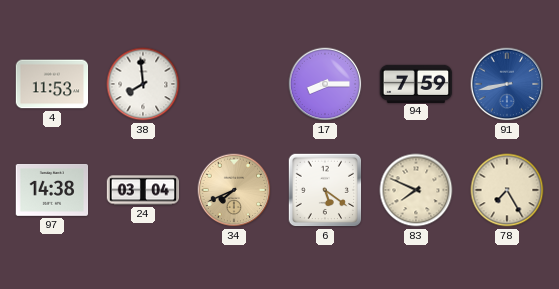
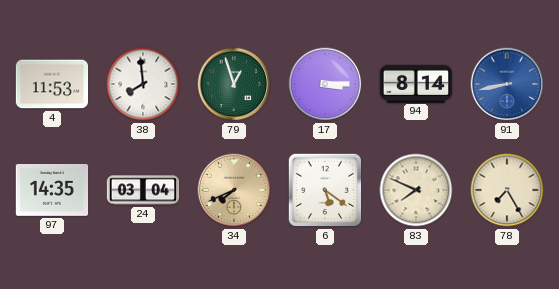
79: none -> 12:57 (234, 84)
17: 8:15 -> 3:15 (325, 84)
94: 7:59 -> 8:14 (416, 83)
97: 14:38 -> 14:35 (52, 190)
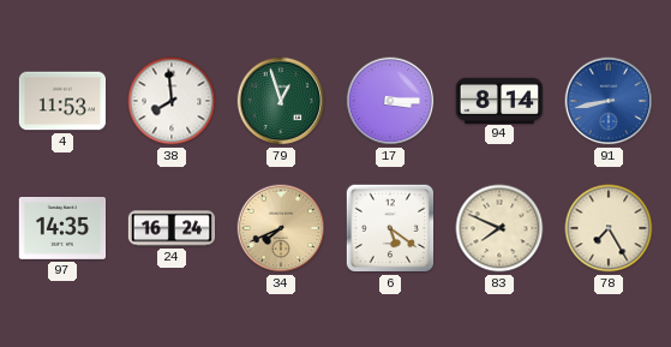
24: 03:04 -> 16:24 (172, 228)
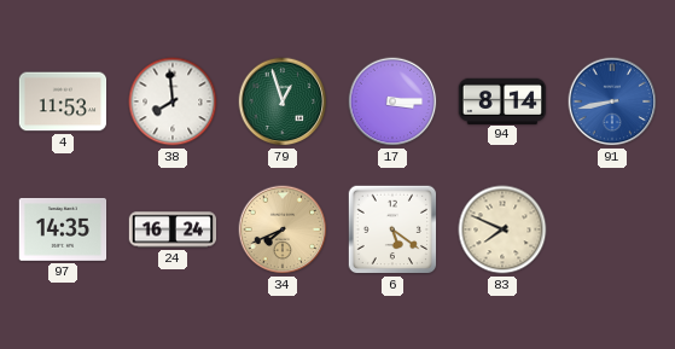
78: 7:25 -> none (609, 228)
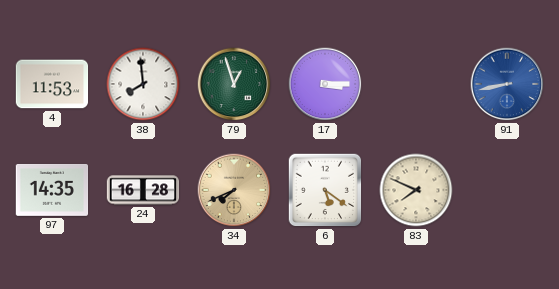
94: 8:14 -> none (502, 100)
24: 16:24 -> 16:28 (143, 190)
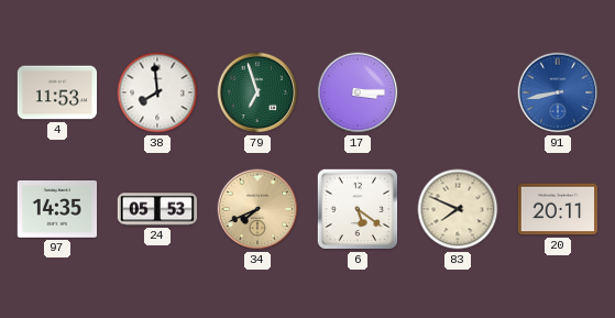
79: 12:57 -> 6:57 (257, 92)
24: 16:28 -> 05:53 (157, 209)
20: none -> 20:11 (558, 209)
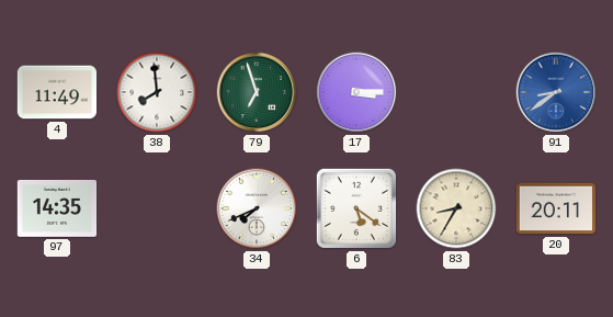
4: 11:53 -> 11:49 (57, 92)
91: 8:43 -> 8:39 (556, 92)
24: 05:53 -> none (157, 209)
34 dial: champagne -> white (257, 208)
83: 7:49 -> 8:35 (456, 208)
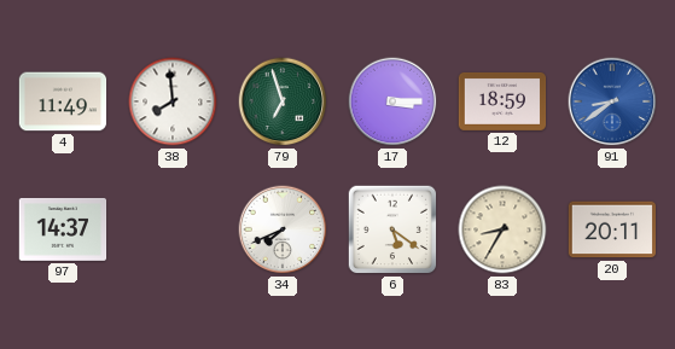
12: none -> 18:59 (502, 101)
97: 14:35 -> 14:37 (63, 229)
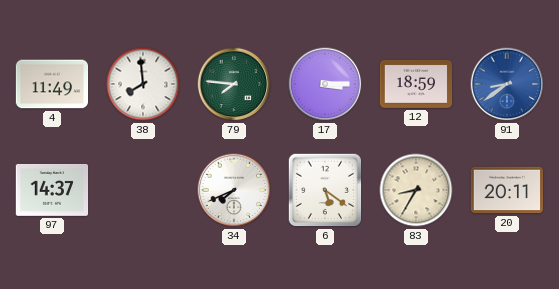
79: 6:57 -> 7:46 (234, 84)
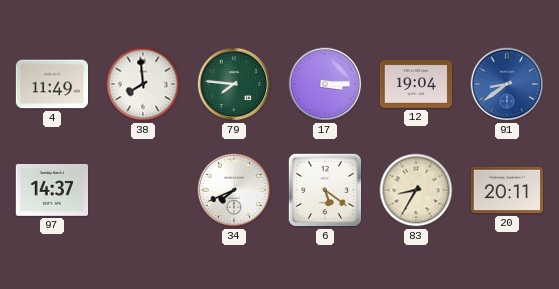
12: 18:59 -> 19:04 (416, 84)
